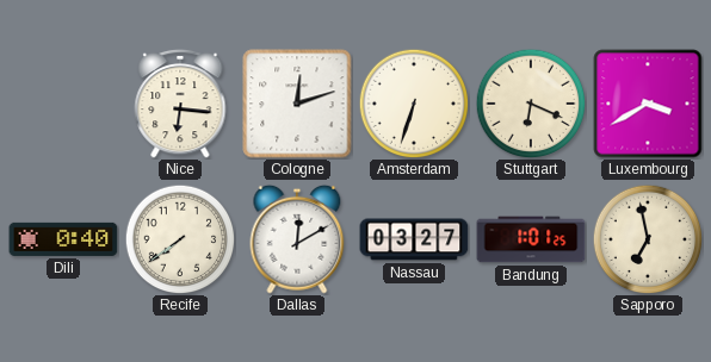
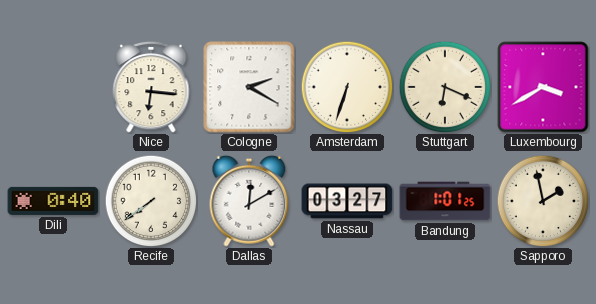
Cologne: 12:12 -> 2:20 (249, 87)
Sapporo: 6:58 -> 1:58 (543, 201)
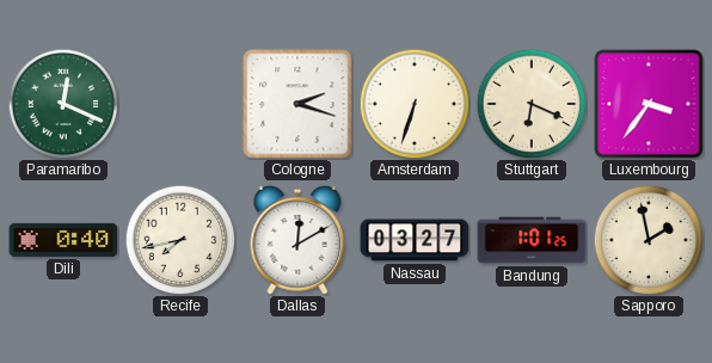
Paramaribo: none -> 12:19 (63, 104)
Nice: 6:16 -> none (151, 87)
Cologne: 2:20 -> 2:18 (297, 104)
Luxembourg: 3:40 -> 3:36 (649, 104)
Recife: 7:39 -> 7:43 (180, 240)
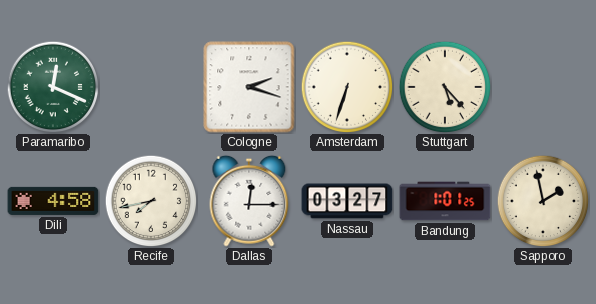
Stuttgart: 6:19 -> 5:23 (445, 87)
Luxembourg: 3:36 -> none (649, 104)
Dili: 0:40 -> 4:58 (53, 201)
Dallas: 12:10 -> 12:15 (249, 201)
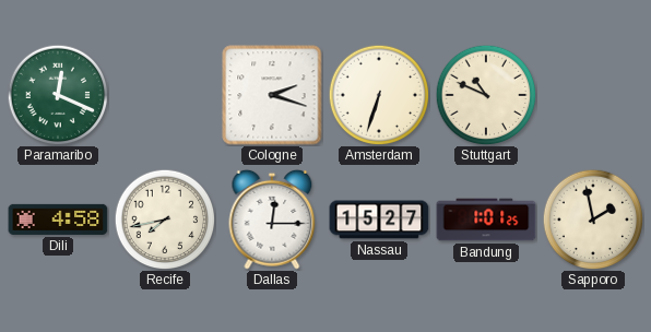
Stuttgart: 5:23 -> 10:49 (486, 95)
Nassau: 03:27 -> 15:27 (379, 220)
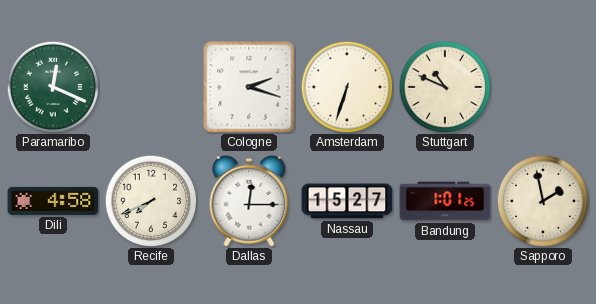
Recife: 7:43 -> 7:41 (151, 201)
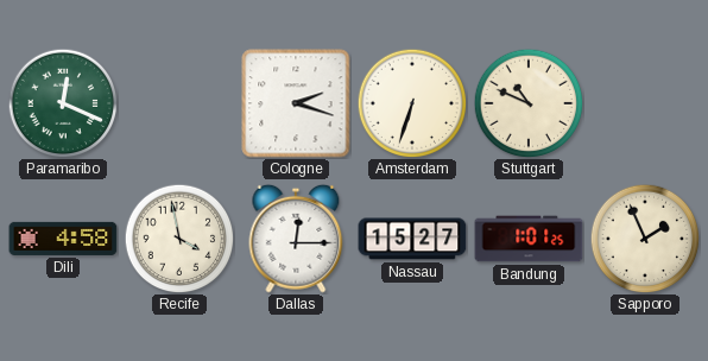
Recife: 7:41 -> 3:58 (179, 239)
Sapporo: 1:58 -> 1:56 (645, 239)
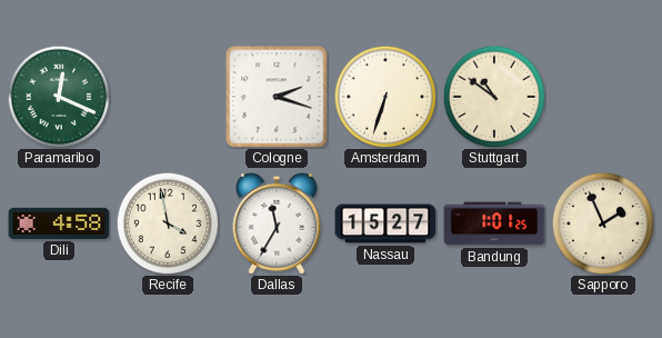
Stuttgart: 10:49 -> 10:51 (494, 97)
Dallas: 12:15 -> 11:35 (277, 223)
